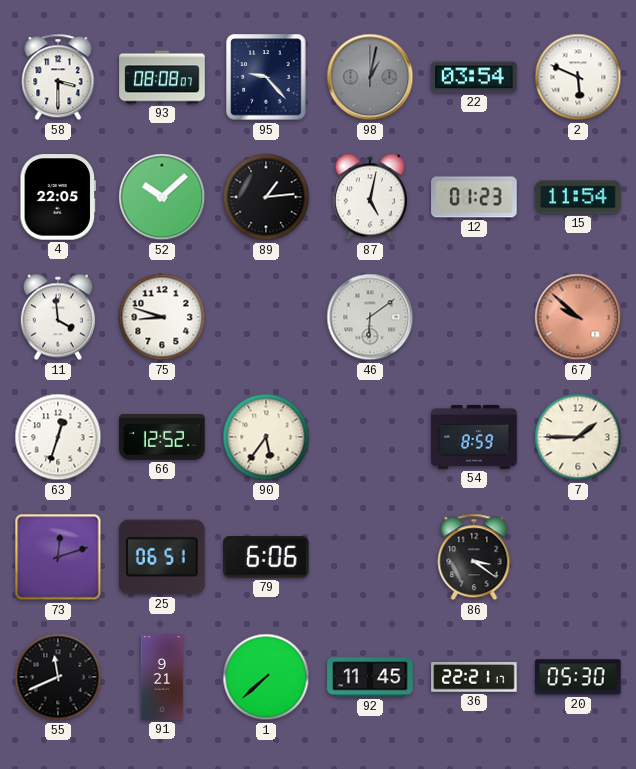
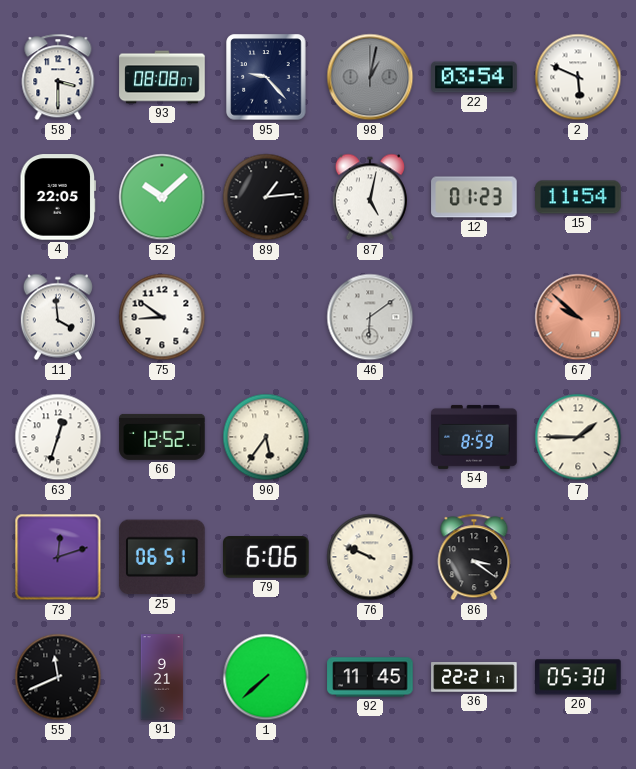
75: 8:48 -> 8:51 (162, 317)
76: none -> 9:49 (370, 557)
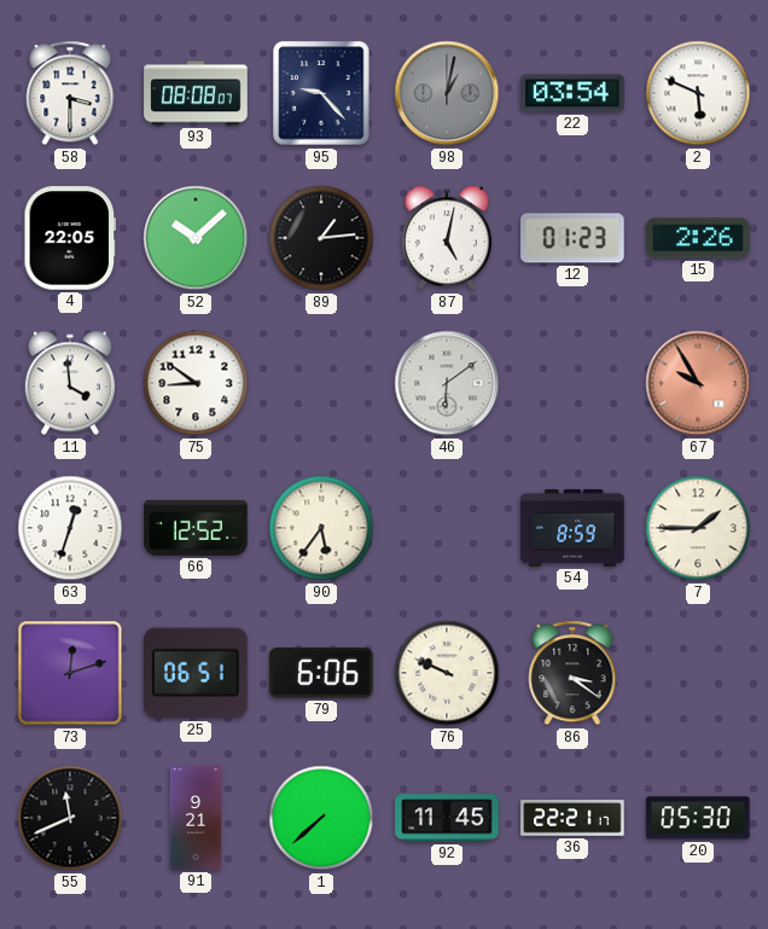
15: 11:54 -> 2:26 (698, 238)
67: 9:52 -> 9:55 (698, 383)
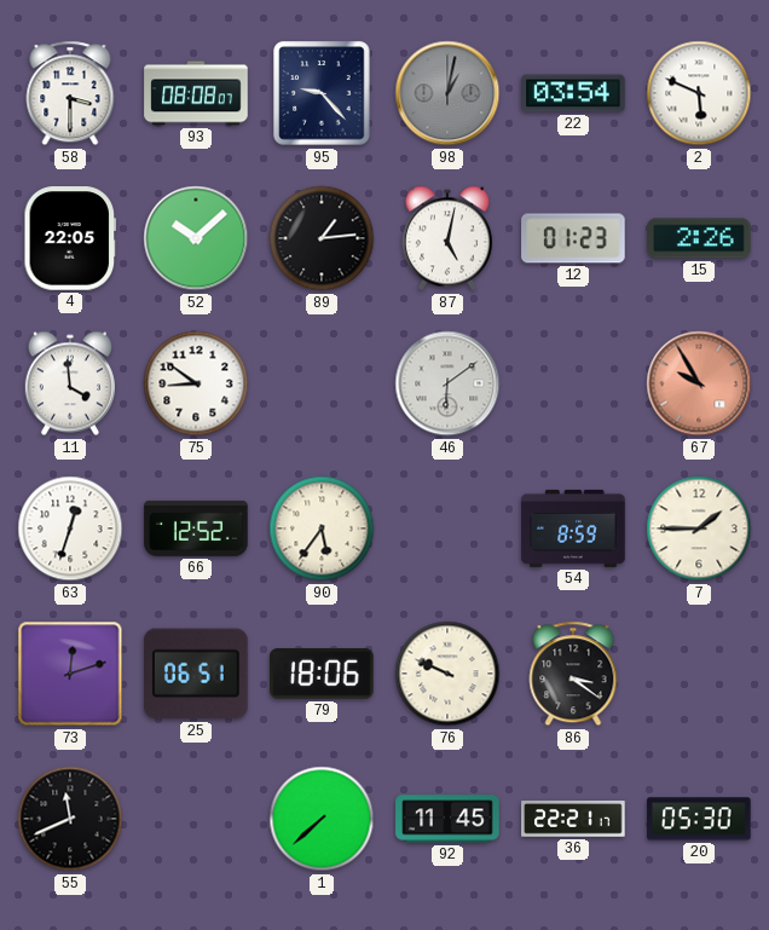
79: 6:06 -> 18:06 (322, 674)
91: 9:21 -> none (196, 818)
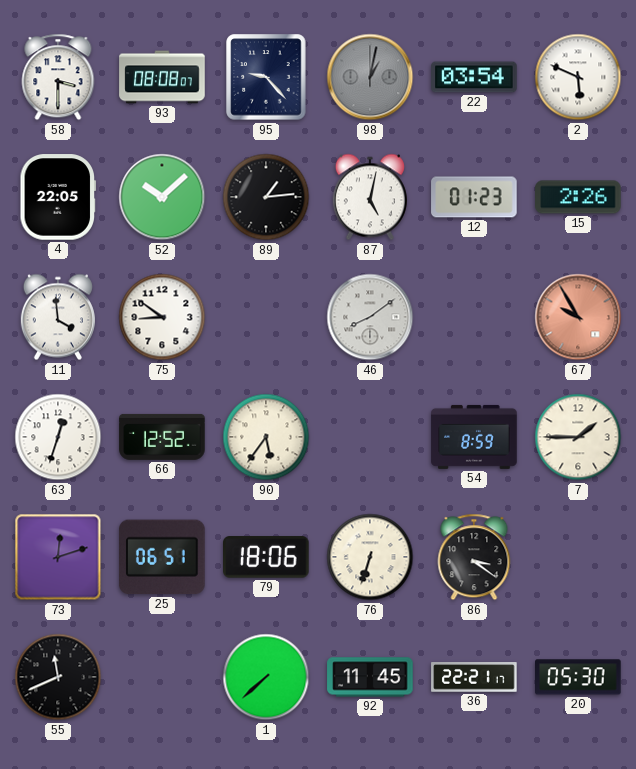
46: 6:09 -> 8:09 (370, 317)
76: 9:49 -> 6:33 (370, 557)
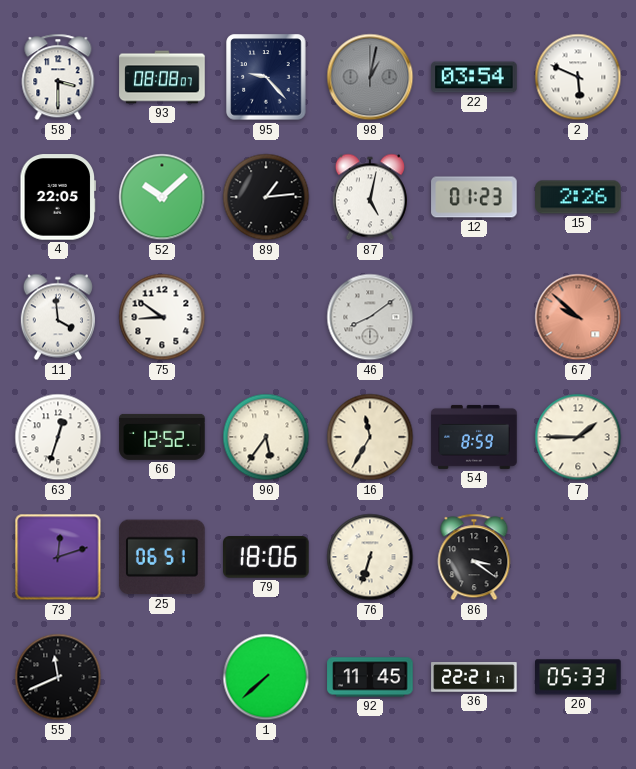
67: 9:55 -> 9:52 (578, 317)
16: none -> 11:35 (370, 437)
20: 05:30 -> 05:33 (578, 677)
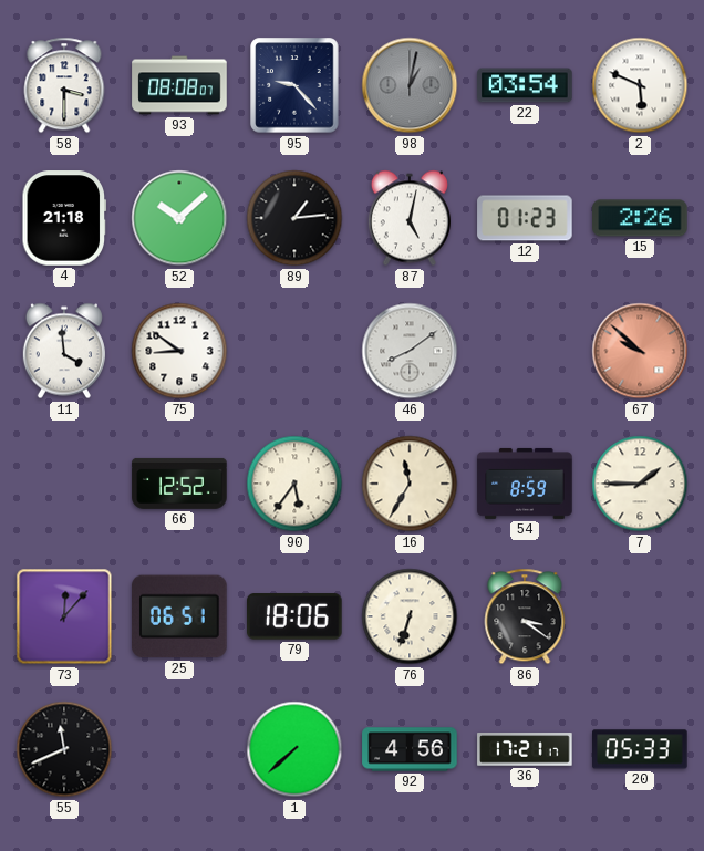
4: 22:05 -> 21:18 (64, 218)
63: 12:33 -> none (58, 437)
73: 12:12 -> 12:07 (64, 616)
92: 11:45 -> 4:56 (410, 749)
36: 22:21 -> 17:21 (525, 749)
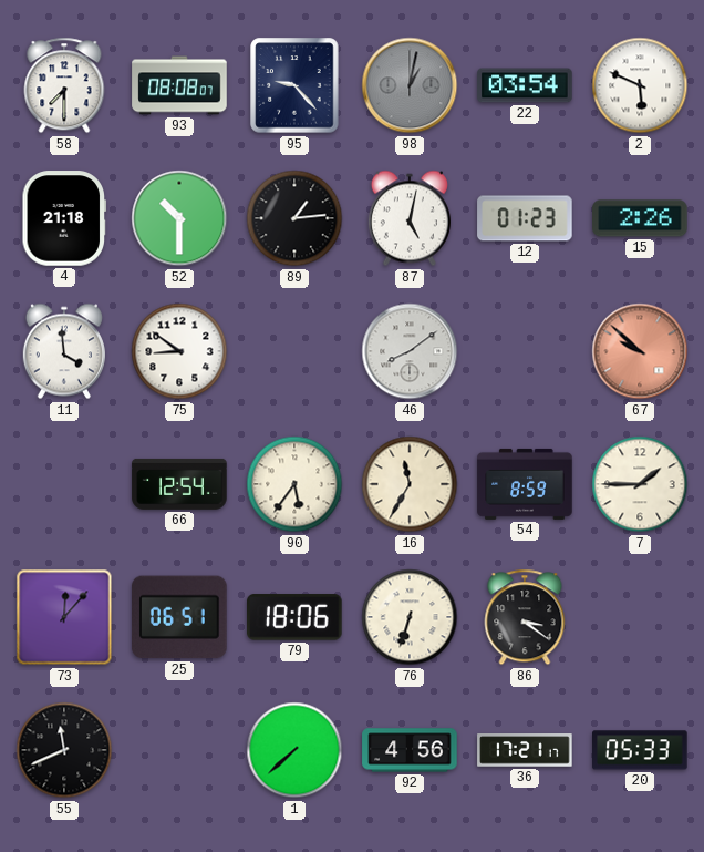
58: 3:30 -> 7:30 (64, 85)
52: 10:08 -> 10:30 (179, 218)
66: 12:52 -> 12:54 (179, 484)
